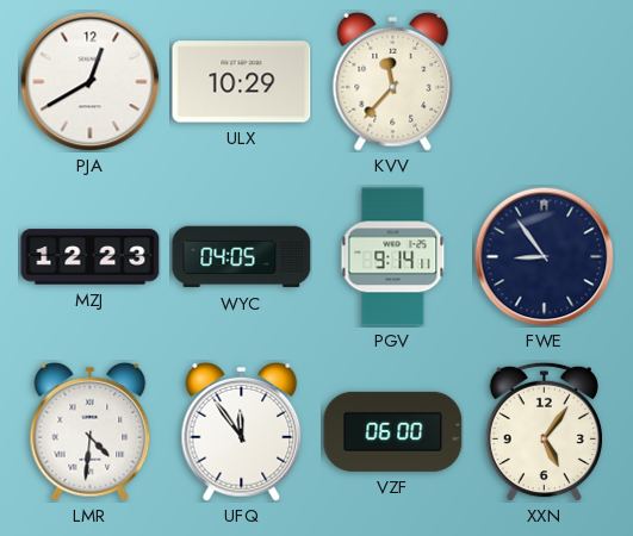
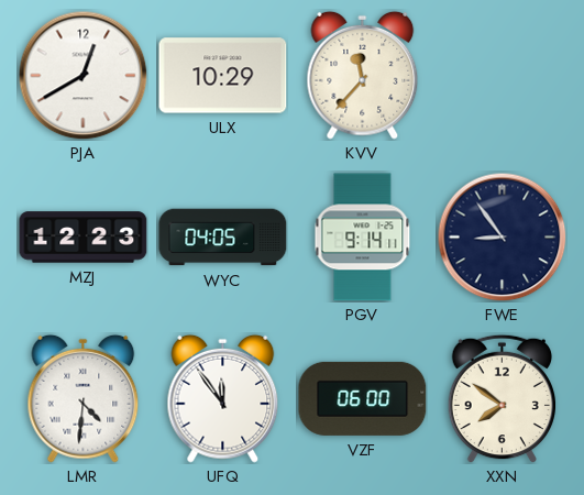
XXN: 5:06 -> 7:51 (502, 398)
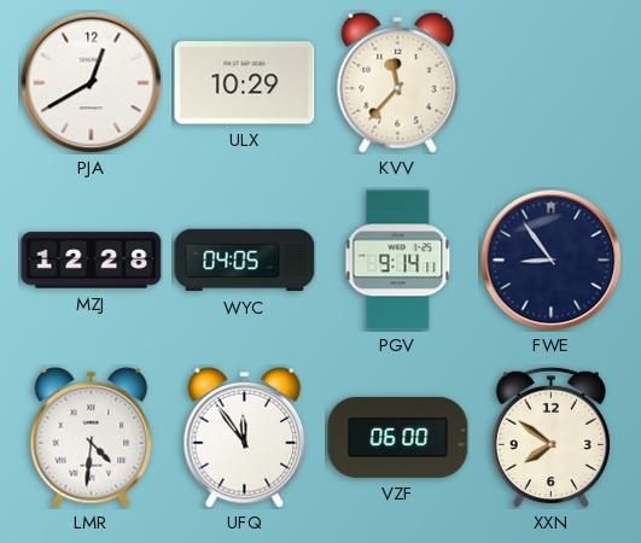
MZJ: 12:23 -> 12:28 (92, 261)
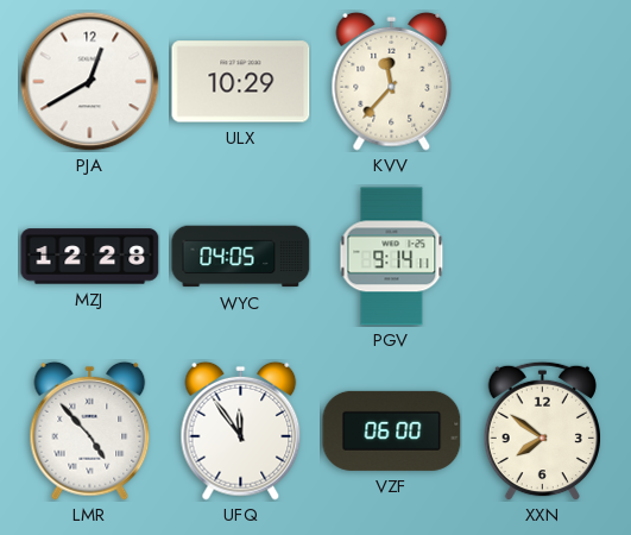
FWE: 8:54 -> none (550, 259)
LMR: 4:31 -> 4:53 (90, 430)
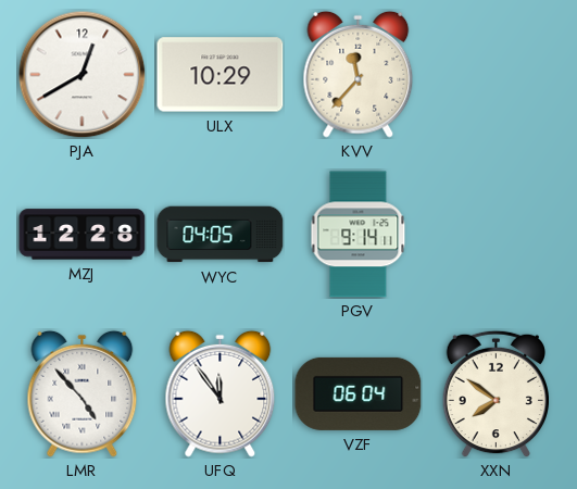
VZF: 06:00 -> 06:04 (359, 393)
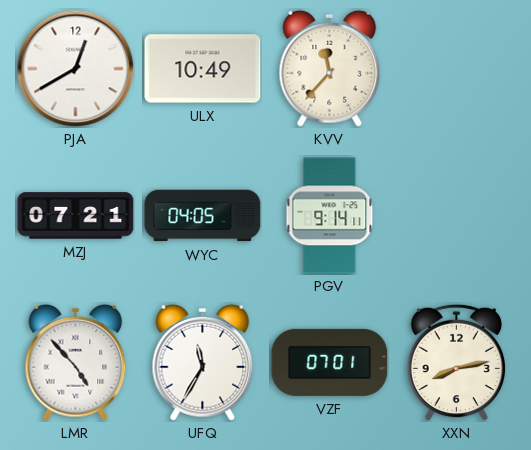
ULX: 10:29 -> 10:49 (203, 69)
MZJ: 12:28 -> 07:21 (76, 216)
UFQ: 11:54 -> 11:35 (203, 362)
VZF: 06:04 -> 07:01 (330, 362)
XXN: 7:51 -> 8:13 (456, 362)
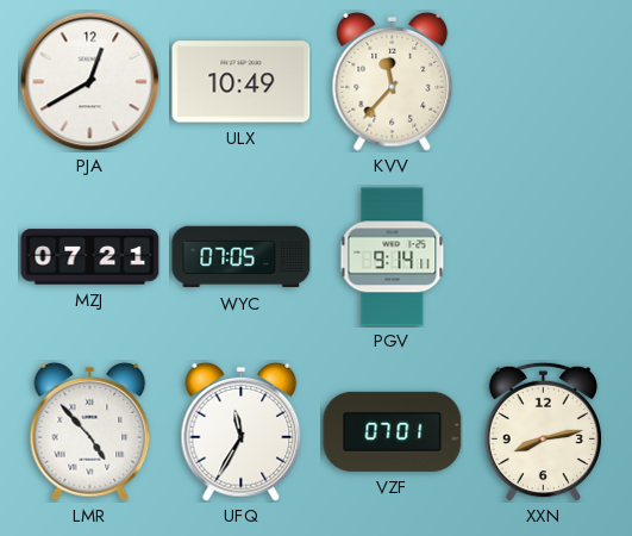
WYC: 04:05 -> 07:05 (242, 257)
